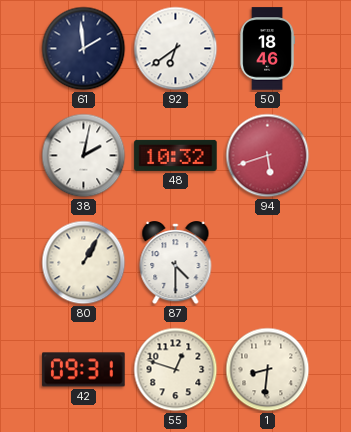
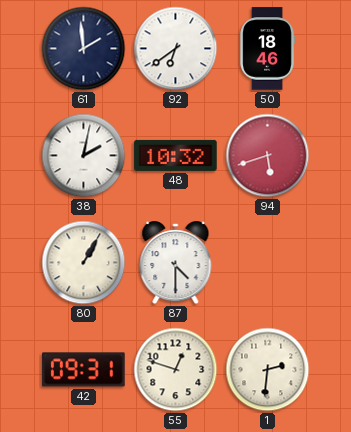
1: 8:31 -> 2:31 (268, 370)
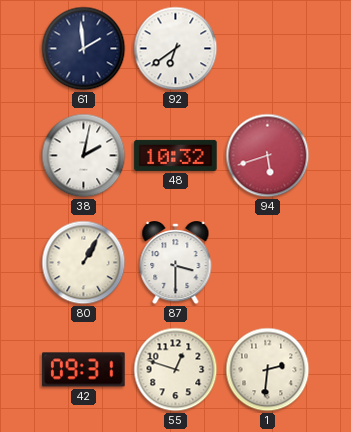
50: 18:46 -> none (267, 49)
87: 4:30 -> 3:30 (176, 263)
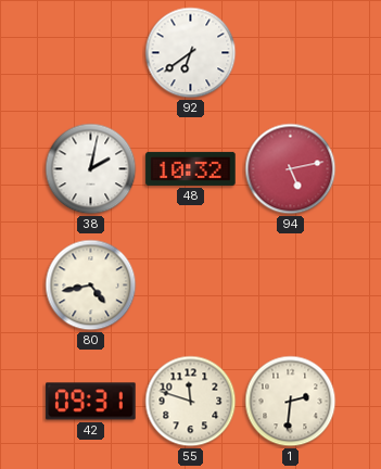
61: 1:59 -> none (84, 49)
94: 5:42 -> 5:13 (291, 169)
80: 1:05 -> 4:43 (91, 286)
87: 3:30 -> none (176, 263)
55: 12:48 -> 11:48 (191, 402)
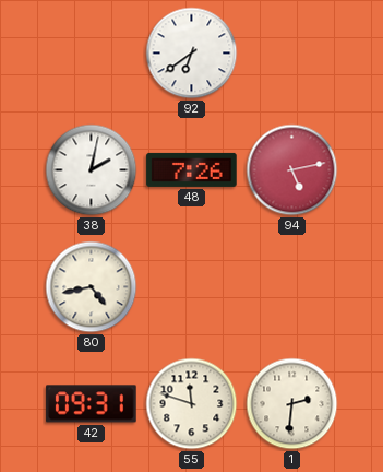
48: 10:32 -> 7:26 (192, 169)
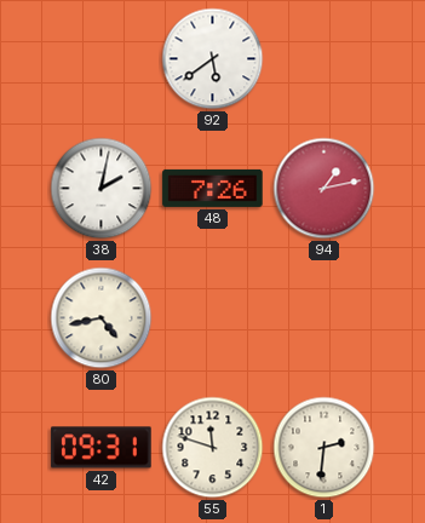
92: 6:39 -> 5:39 (213, 59)
94: 5:13 -> 1:13 (325, 189)
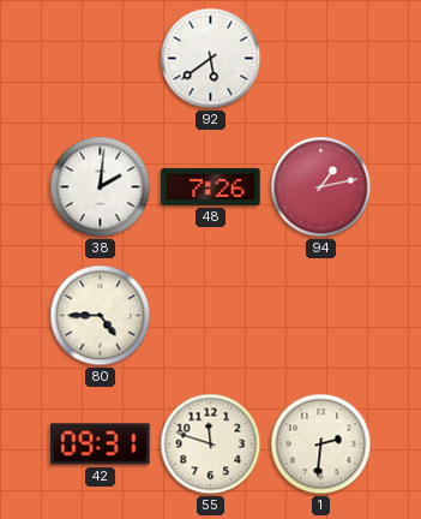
38: 2:02 -> 2:01 (101, 187)
80: 4:43 -> 4:45 (101, 316)
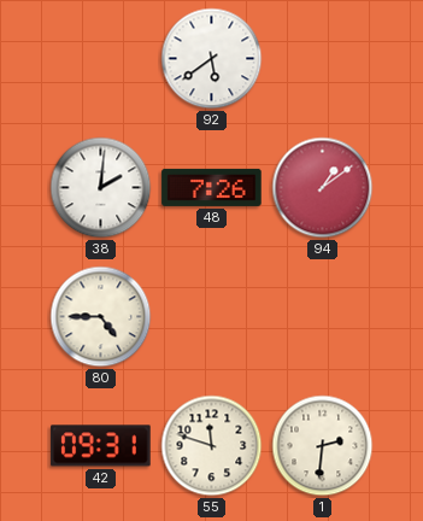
94: 1:13 -> 1:09 (323, 188)
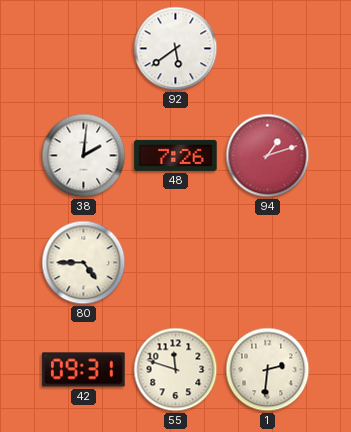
94: 1:09 -> 1:12 (268, 156)
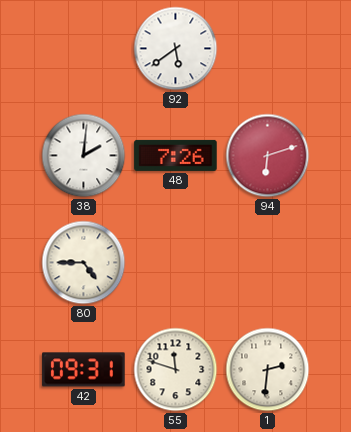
94: 1:12 -> 6:12 (268, 156)
